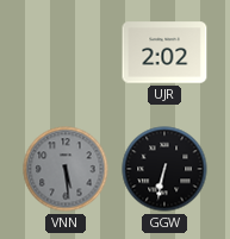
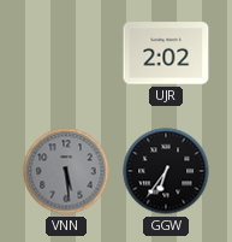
GGW: 6:32 -> 6:36 (166, 171)
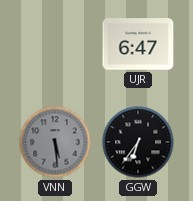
UJR: 2:02 -> 6:47 (138, 44)
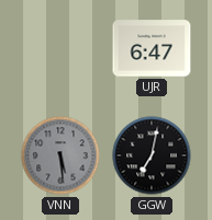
GGW: 6:36 -> 7:02 (152, 155)
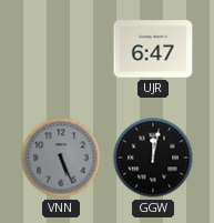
VNN: 5:29 -> 5:26 (61, 158)
GGW: 7:02 -> 12:02 (153, 158)
